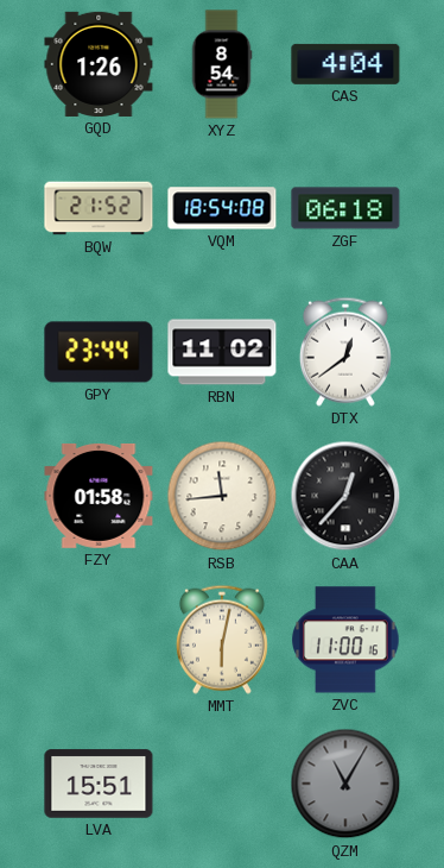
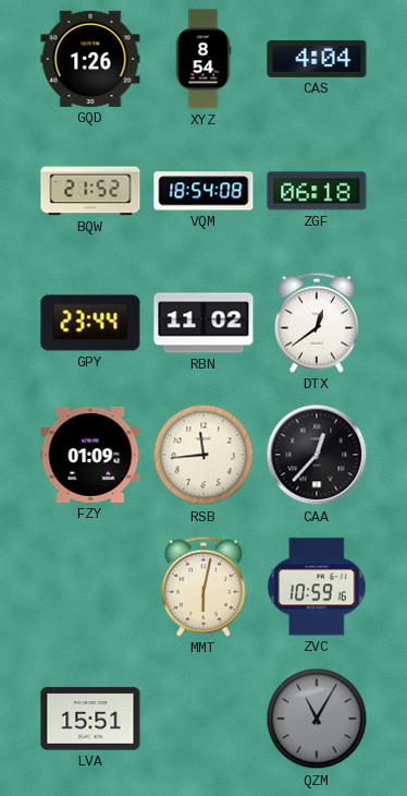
FZY: 01:58 -> 01:09 (90, 455)
ZVC: 11:00 -> 10:59 (317, 587)
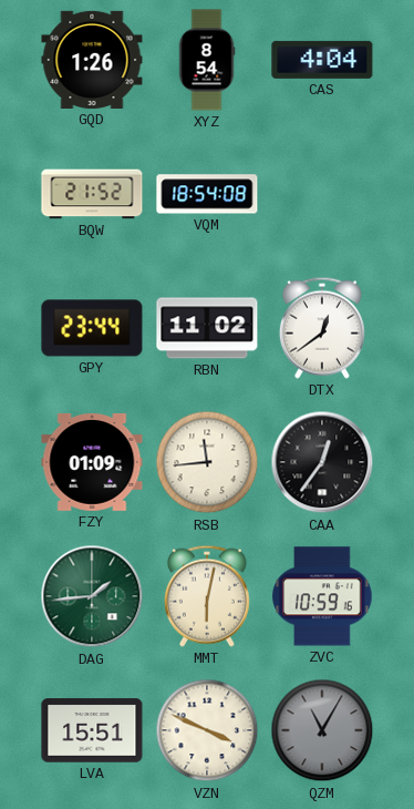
ZGF: 06:18 -> none (317, 191)
CAA: 12:37 -> 12:36 (322, 462)
DAG: none -> 1:44 (92, 596)
VZN: none -> 3:49 (207, 730)
